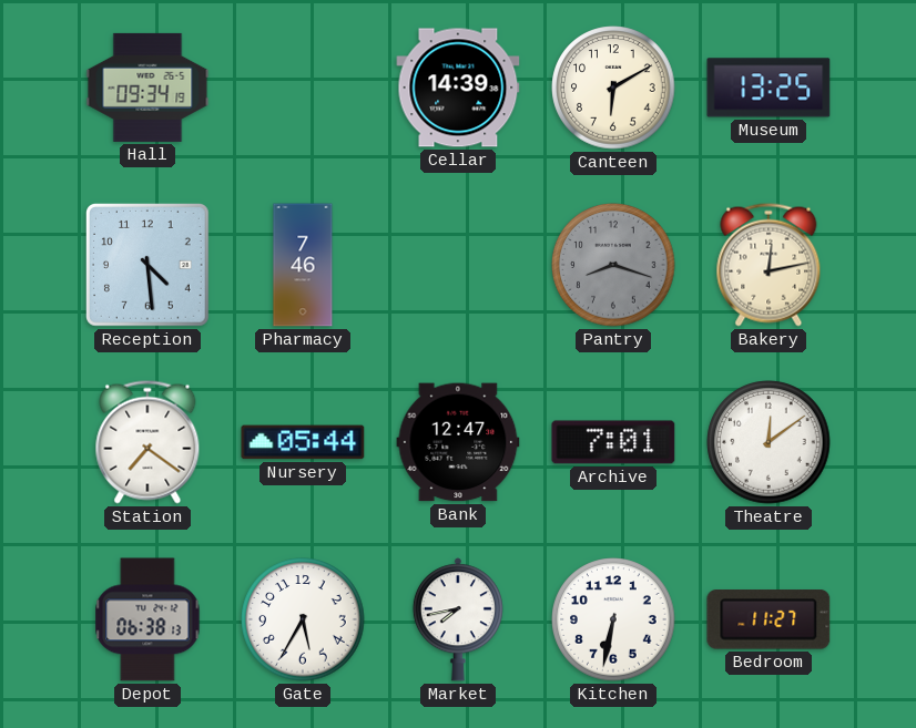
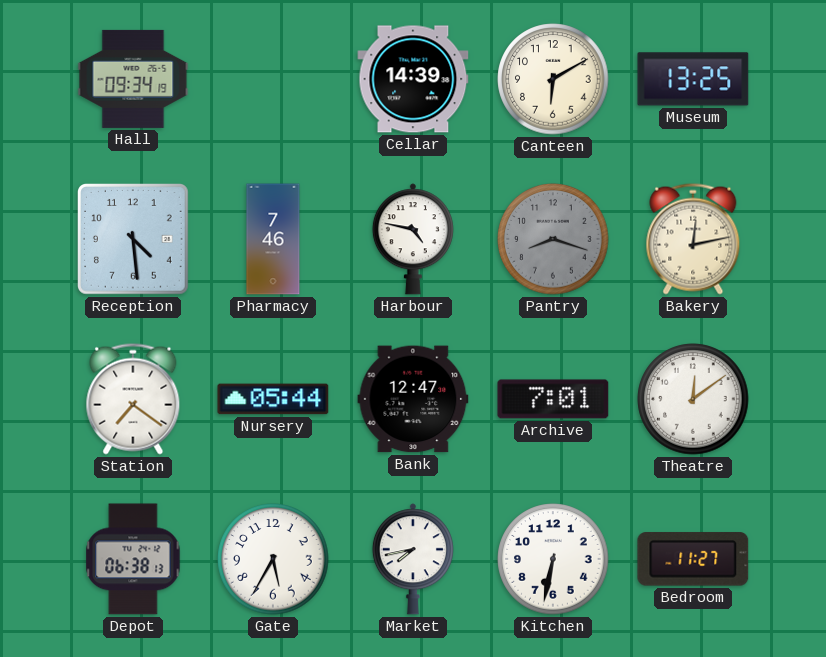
Harbour: none -> 4:47 (413, 239)
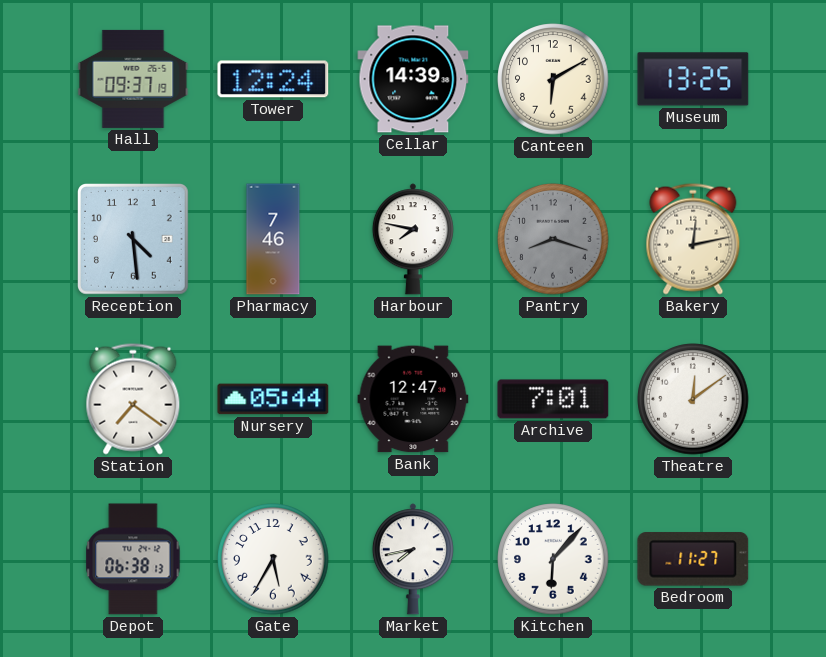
Hall: 09:34 -> 09:37 (133, 79)
Tower: none -> 12:24 (273, 79)
Harbour: 4:47 -> 7:47 (413, 239)
Kitchen: 6:32 -> 6:07 (553, 559)
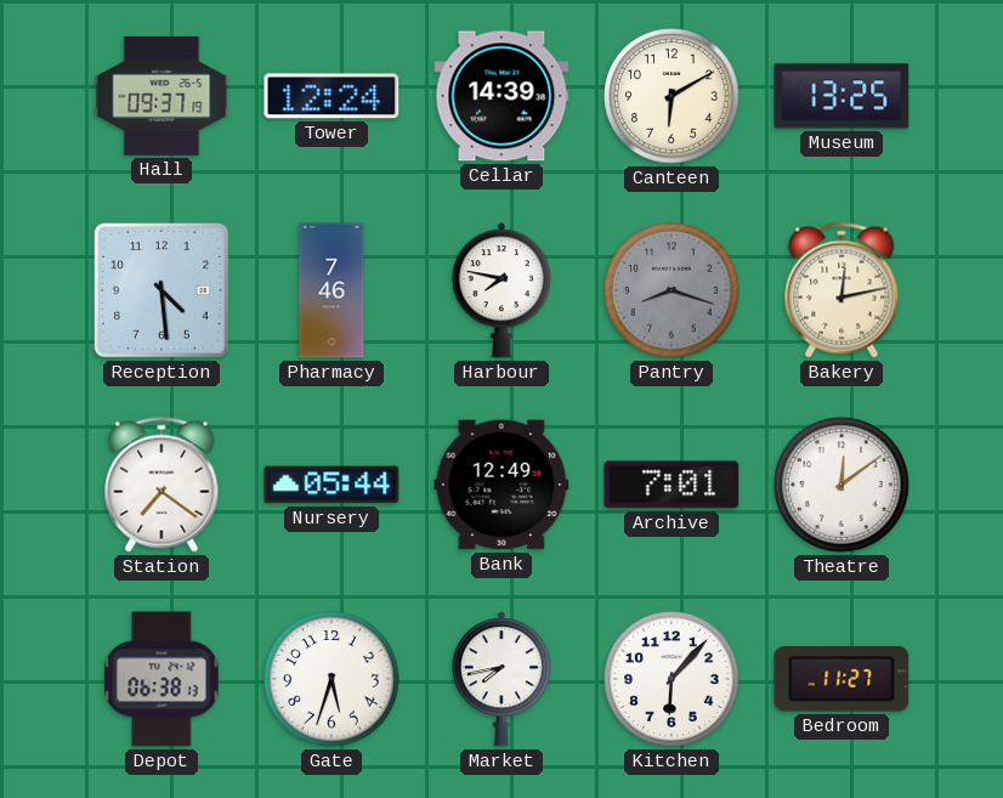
Bank: 12:47 -> 12:49 (501, 485)
Gate: 5:35 -> 5:33 (331, 679)
